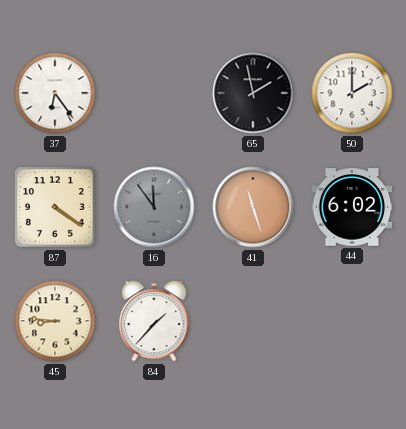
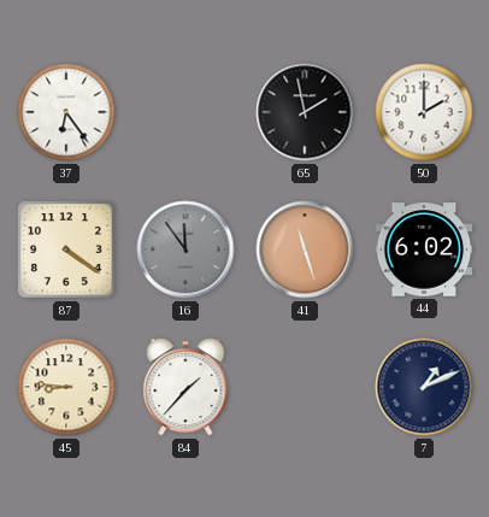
7: none -> 1:11 (424, 387)
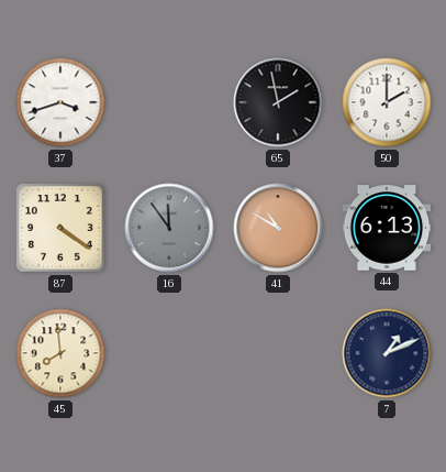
37: 6:24 -> 3:42 (60, 102)
41: 11:27 -> 10:50 (278, 228)
44: 6:02 -> 6:13 (387, 228)
45: 8:46 -> 7:59 (60, 353)
84: 1:37 -> none (185, 387)
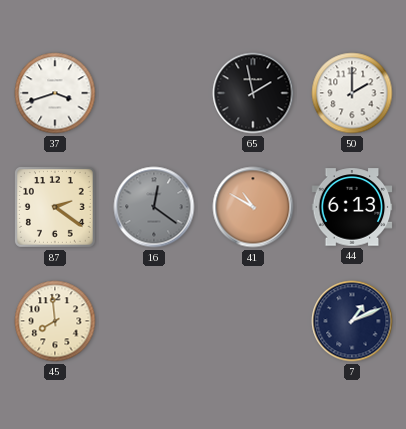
87: 4:21 -> 2:21 (56, 208)
16: 11:54 -> 12:21 (154, 207)
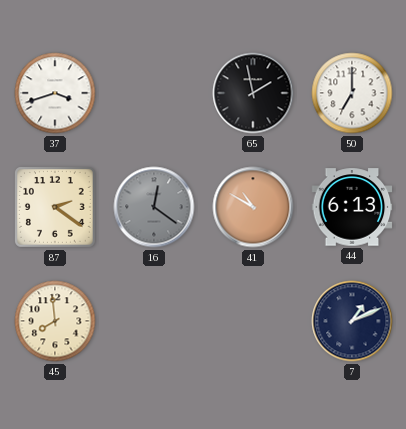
50: 2:00 -> 7:00 (352, 93)
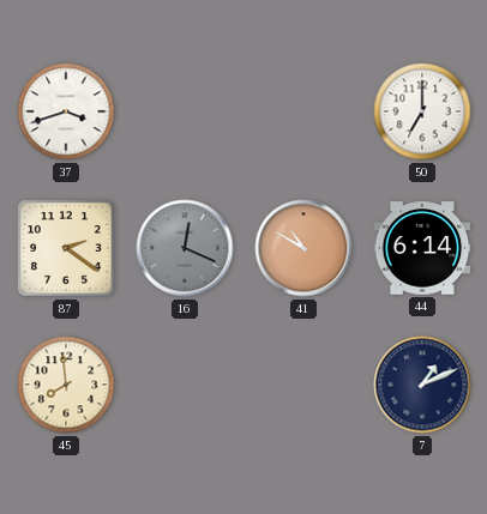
65: 1:58 -> none (253, 93)
16: 12:21 -> 12:19 (185, 248)
44: 6:13 -> 6:14 (422, 248)
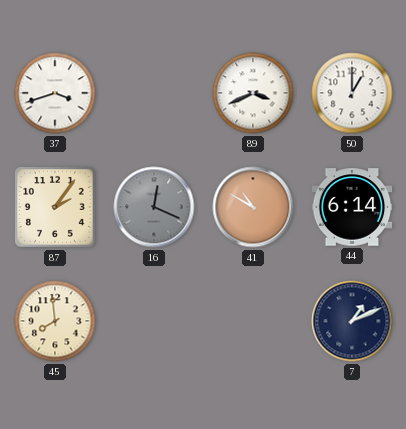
89: none -> 3:41 (253, 93)
50: 7:00 -> 1:00 (352, 93)
87: 2:21 -> 2:06 (56, 208)
